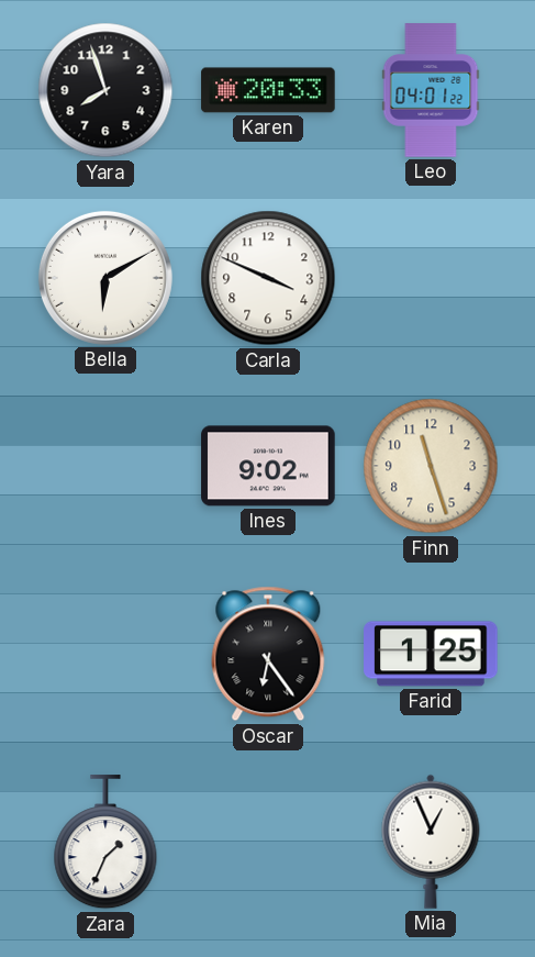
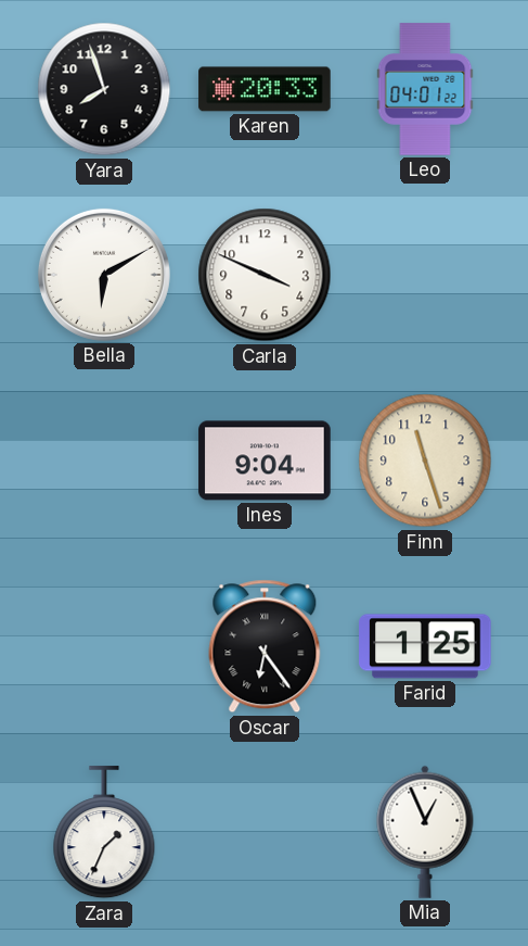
Ines: 9:02 -> 9:04 (265, 461)
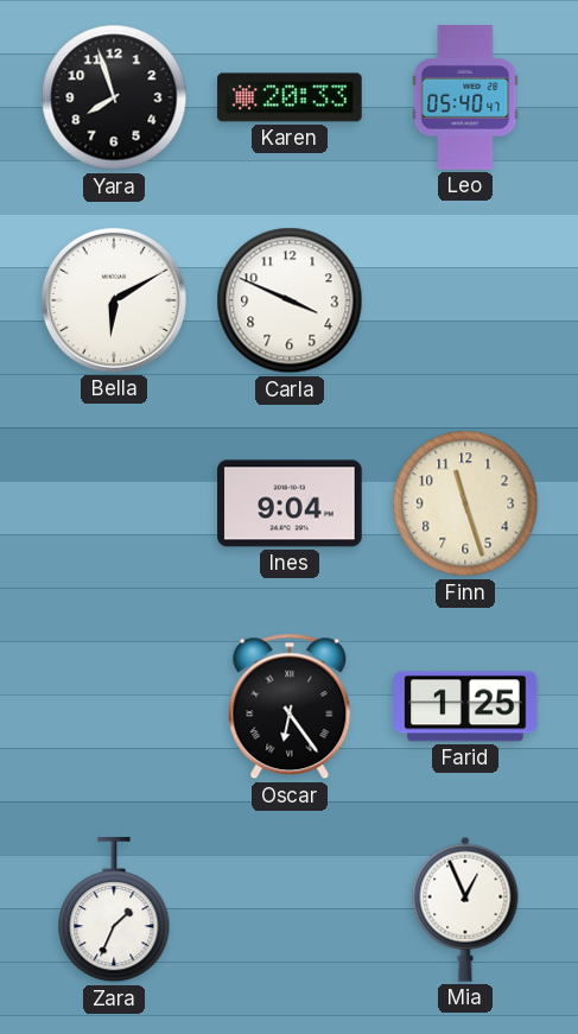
Leo: 04:01 -> 05:40 (465, 97)
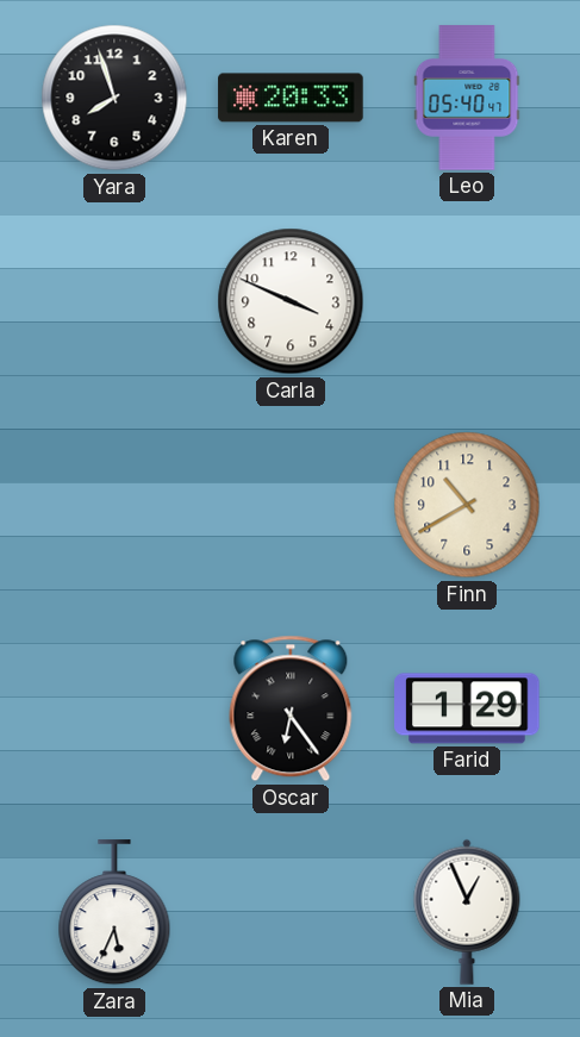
Bella: 6:10 -> none (114, 300)
Ines: 9:04 -> none (290, 503)
Finn: 11:27 -> 10:40 (467, 505)
Farid: 1:25 -> 1:29 (467, 708)
Zara: 1:34 -> 5:34 (114, 913)
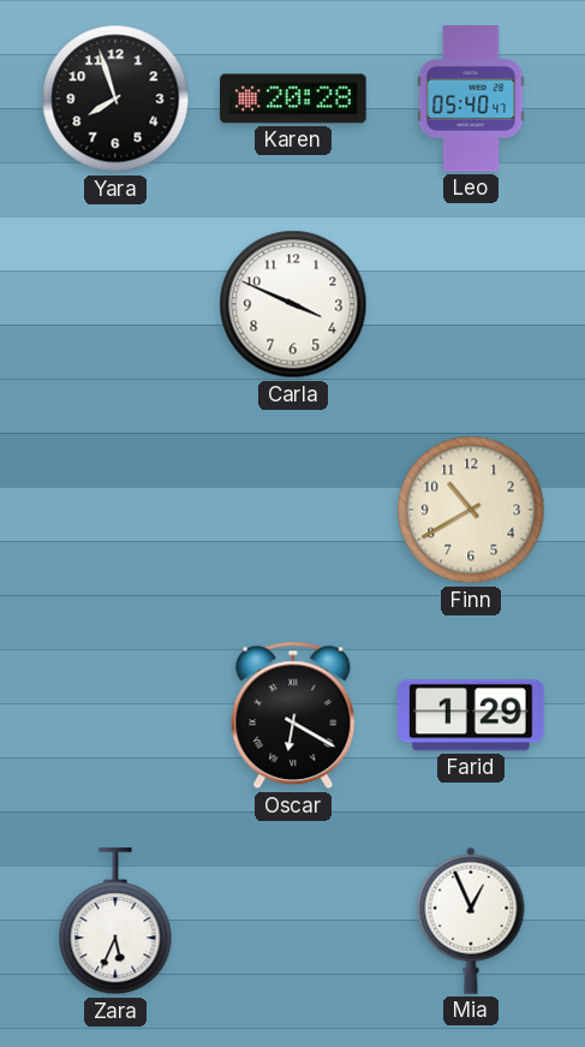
Karen: 20:33 -> 20:28 (293, 99)
Oscar: 6:24 -> 6:20 (293, 715)
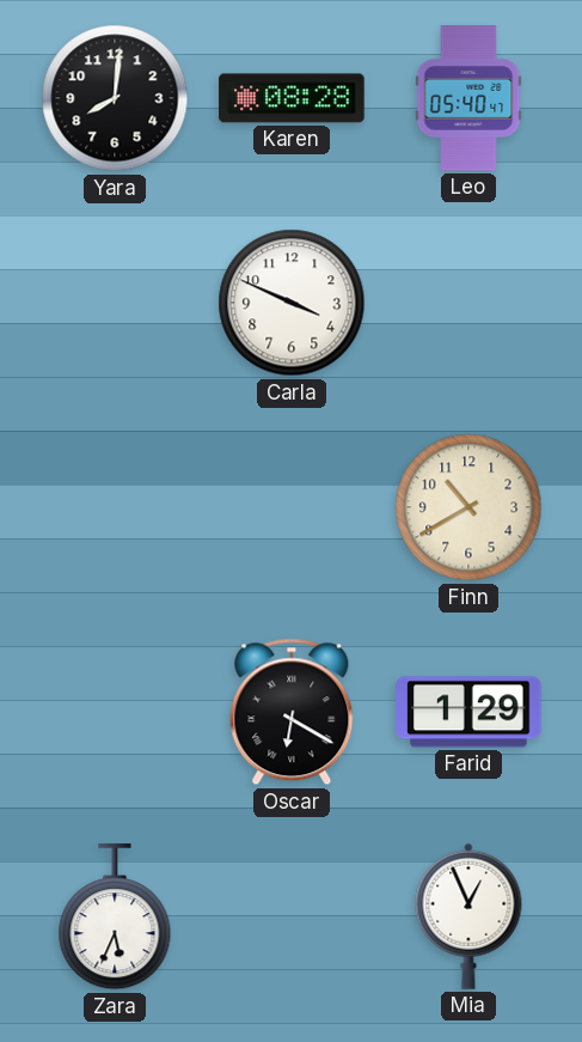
Yara: 7:57 -> 8:01 (115, 98)
Karen: 20:28 -> 08:28 (292, 98)
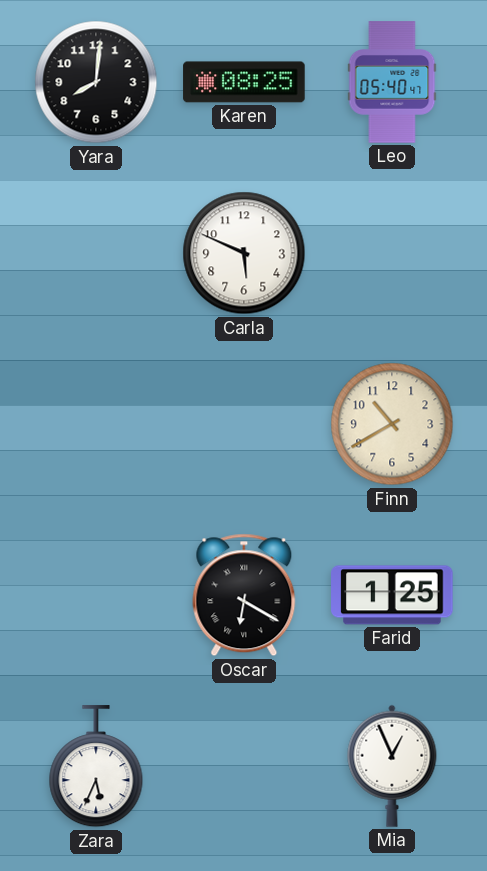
Karen: 08:28 -> 08:25 (244, 82)
Carla: 3:49 -> 5:49 (244, 253)
Farid: 1:29 -> 1:25 (392, 595)
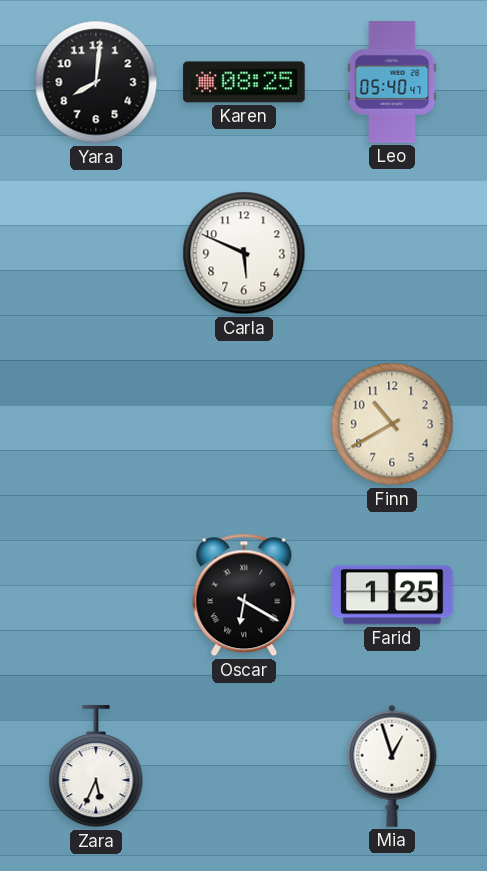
Mia: 12:56 -> 12:57 (392, 766)
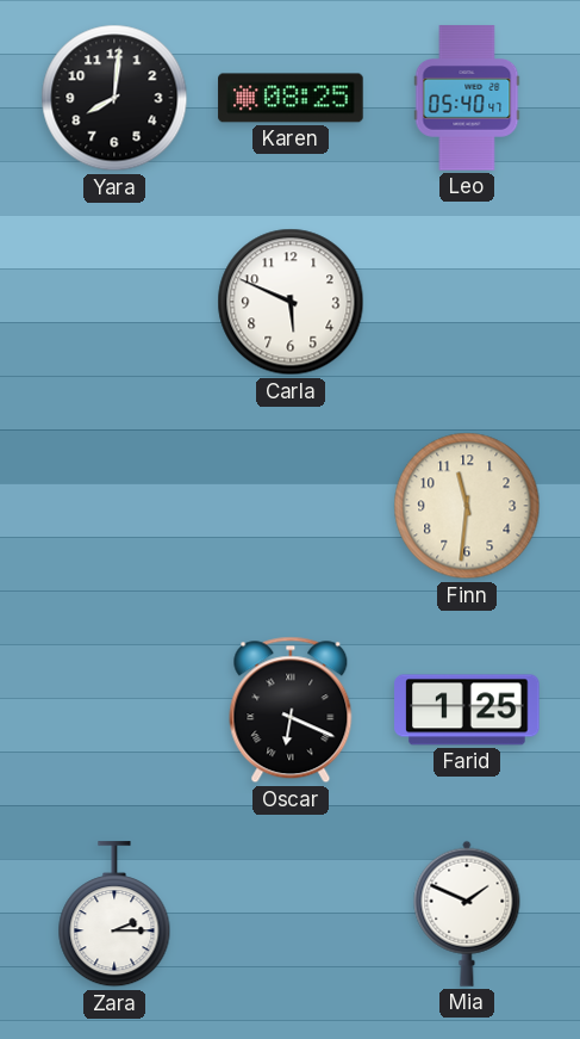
Finn: 10:40 -> 11:31 (467, 506)
Oscar: 6:20 -> 6:19 (291, 710)
Zara: 5:34 -> 2:15 (114, 915)
Mia: 12:57 -> 1:49 (467, 914)
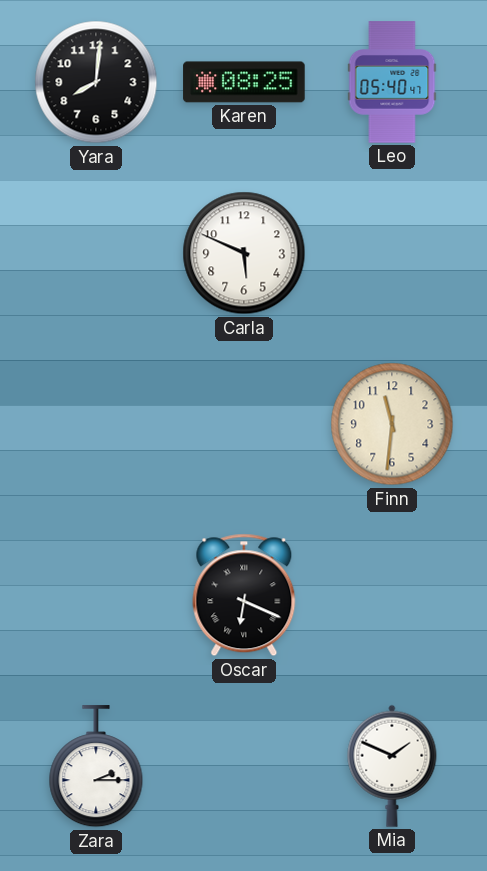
Farid: 1:25 -> none (467, 710)
